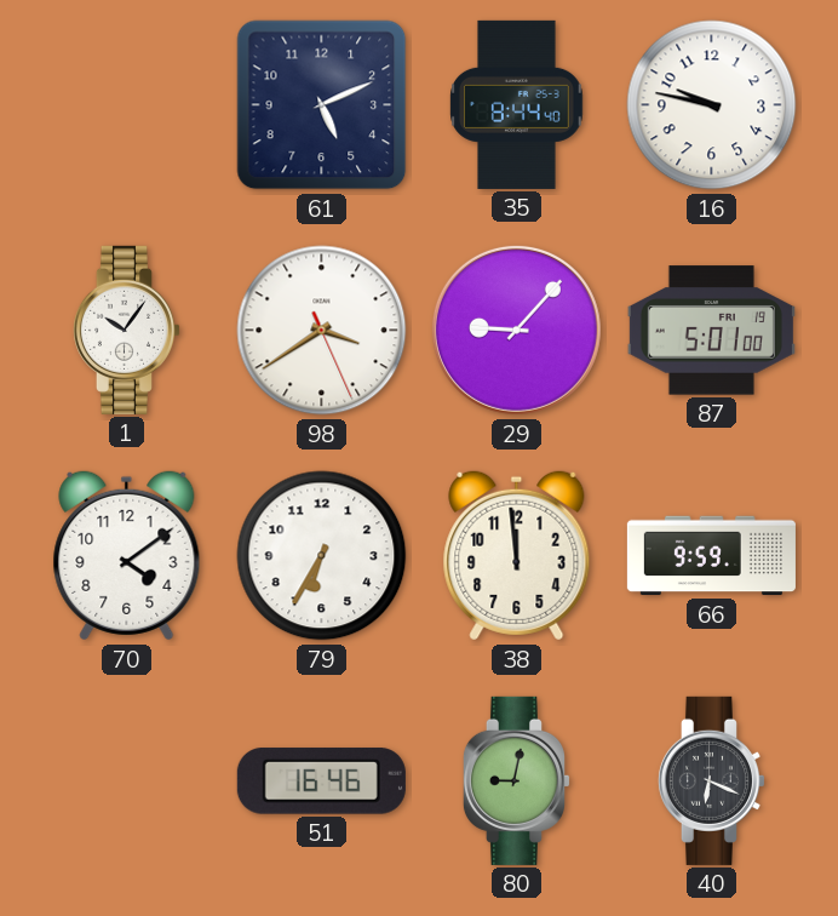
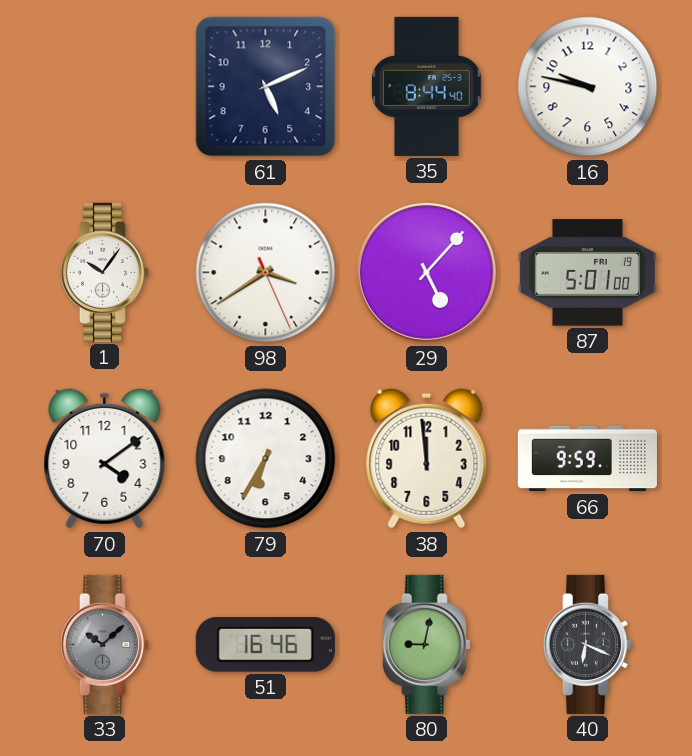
29: 9:07 -> 5:07 (426, 272)
33: none -> 10:08 (104, 644)
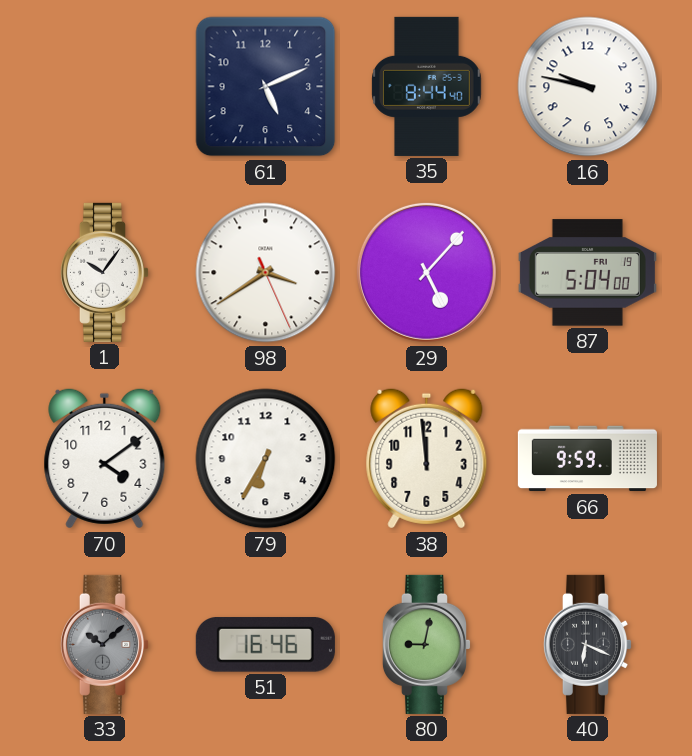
87: 5:01 -> 5:04 (587, 273)
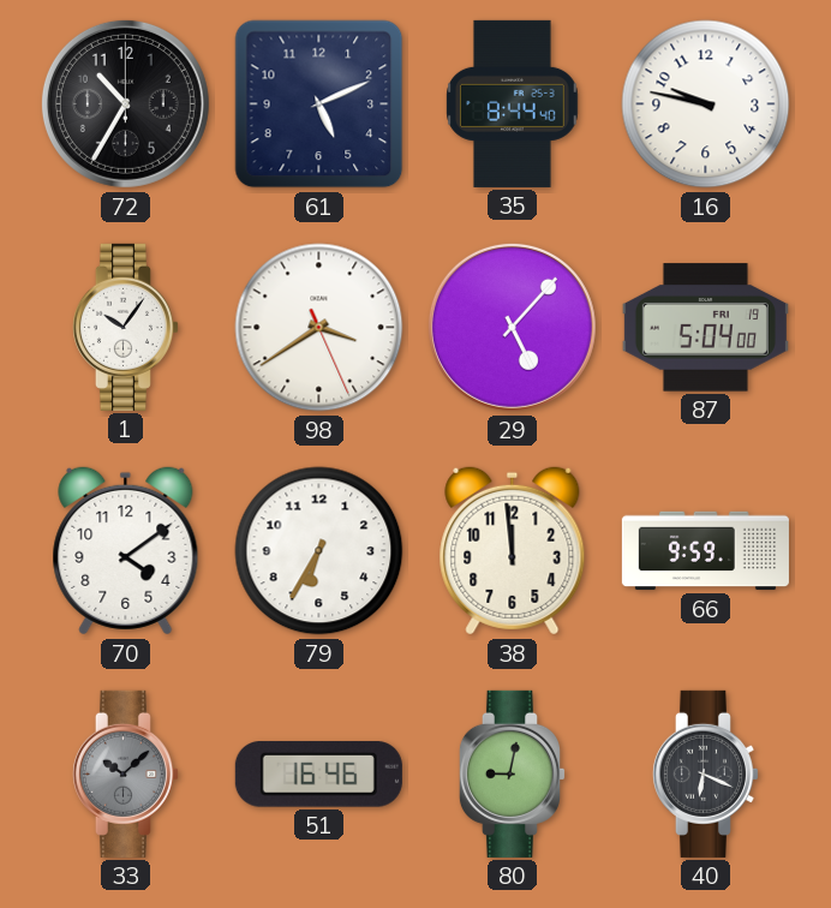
72: none -> 10:35 (125, 103)
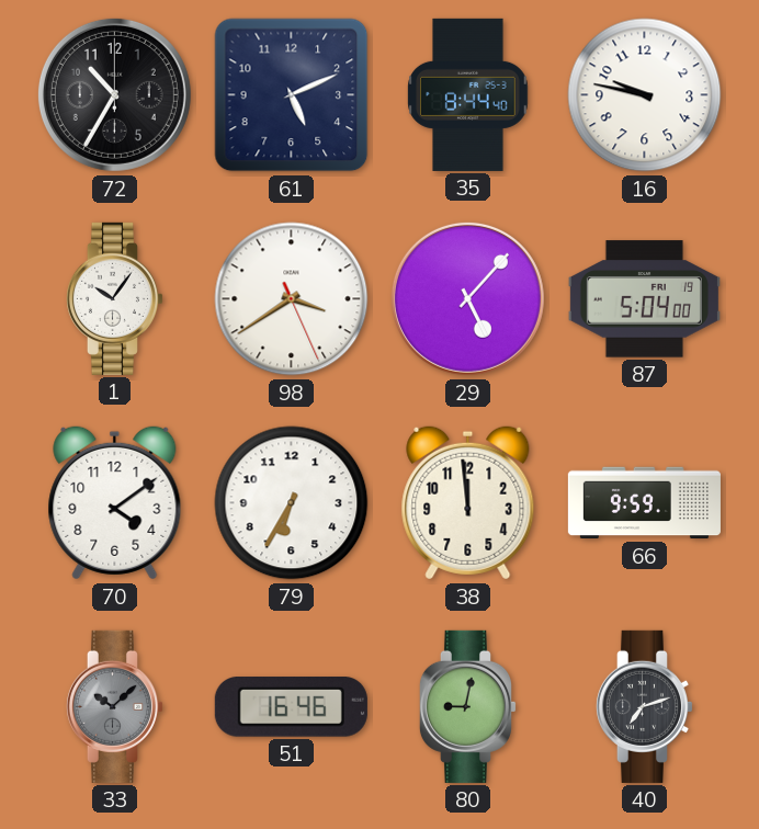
40: 6:19 -> 7:12 (644, 706)
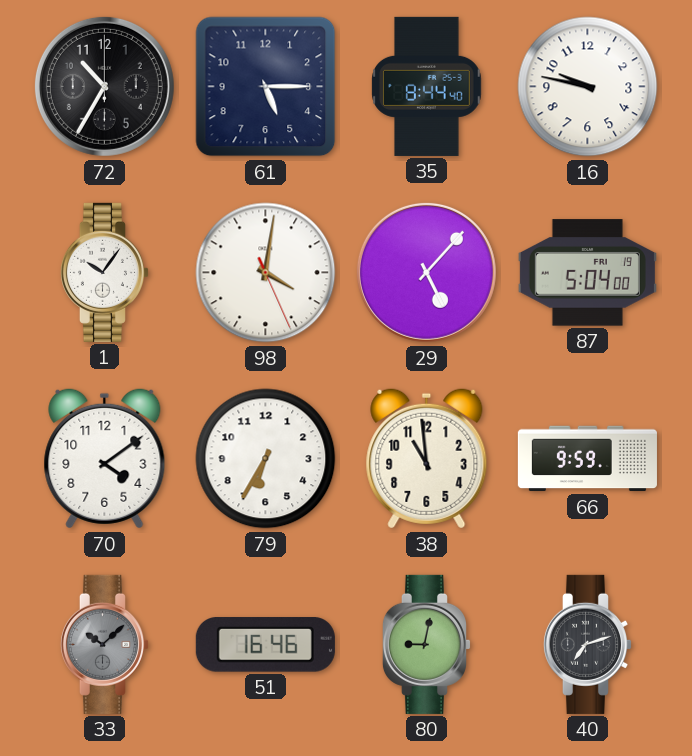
61: 5:11 -> 5:15 (266, 87)
98: 3:39 -> 4:01 (266, 273)
38: 11:59 -> 10:59 (427, 459)
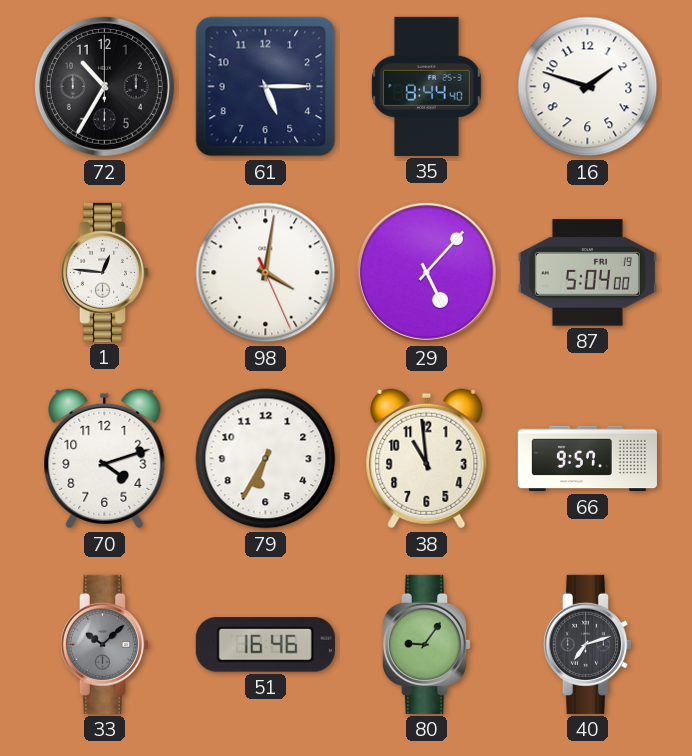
16: 9:47 -> 1:48 (588, 87)
1: 10:06 -> 12:46 (104, 272)
70: 4:09 -> 4:12 (105, 459)
66: 9:59 -> 9:57 (587, 459)
80: 9:02 -> 9:06 (426, 644)
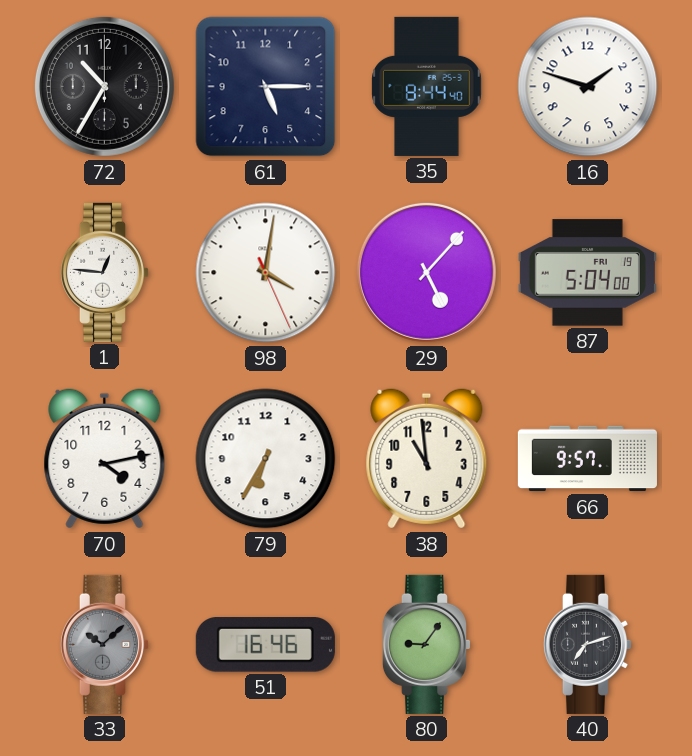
70: 4:12 -> 4:13 (105, 459)
